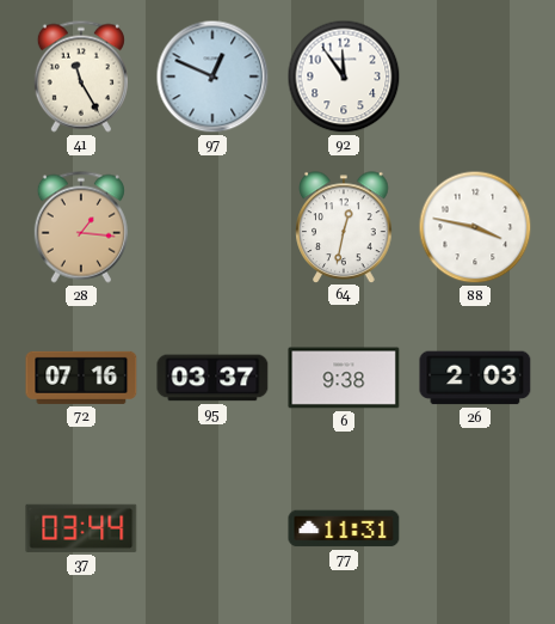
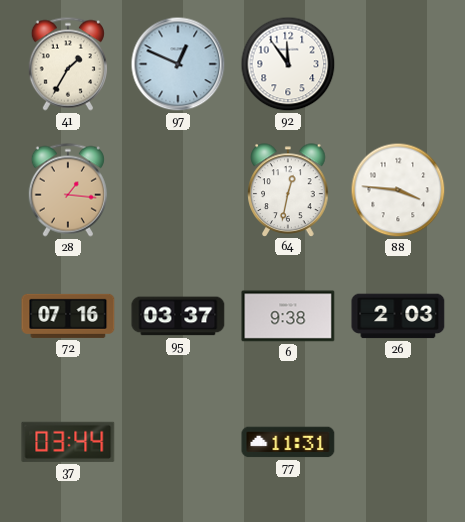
41: 11:25 -> 1:35 (68, 64)
88: 3:47 -> 3:46 (398, 190)
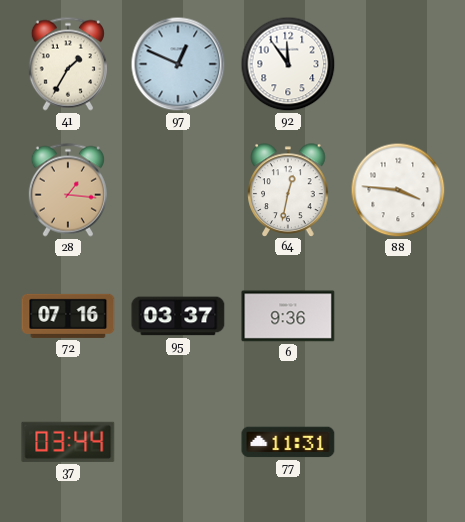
6: 9:38 -> 9:36 (288, 316)
26: 2:03 -> none (398, 316)
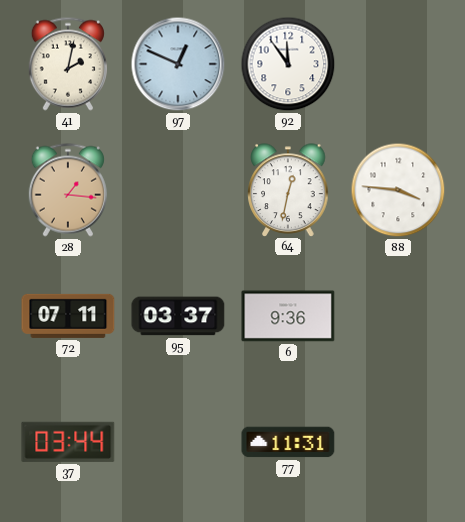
41: 1:35 -> 2:02 (68, 64)
72: 07:16 -> 07:11 (68, 316)
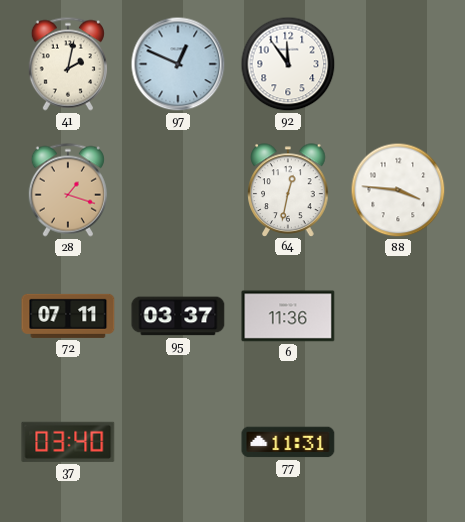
28: 1:16 -> 1:18 (68, 190)
6: 9:36 -> 11:36 (288, 316)
37: 03:44 -> 03:40 (68, 442)
